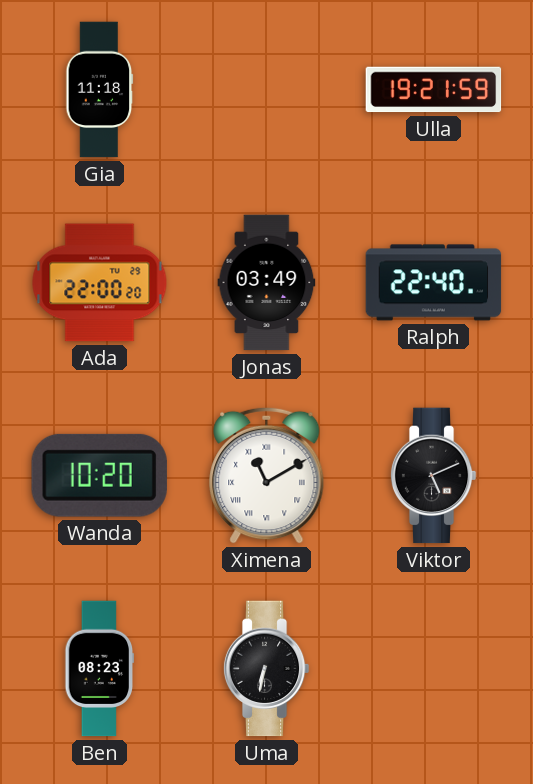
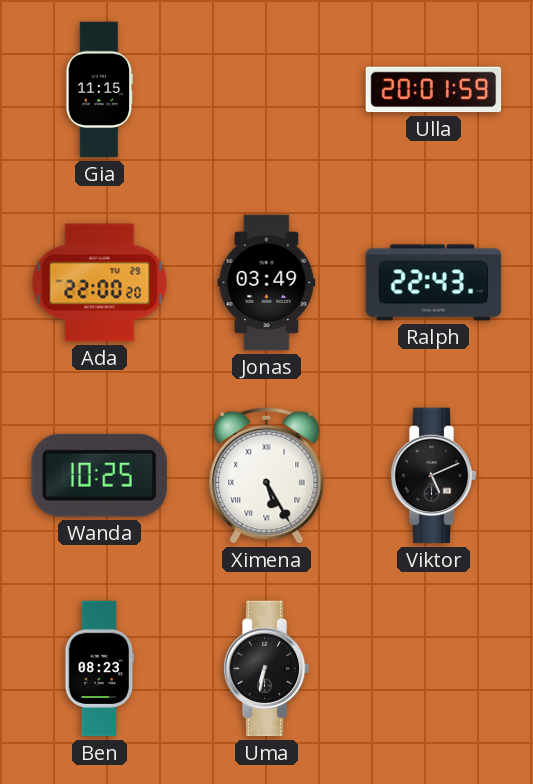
Gia: 11:18 -> 11:15 (100, 90)
Ulla: 19:21 -> 20:01 (434, 90)
Ralph: 22:40 -> 22:43 (434, 283)
Wanda: 10:20 -> 10:25 (99, 475)
Ximena: 11:10 -> 5:25 (267, 475)
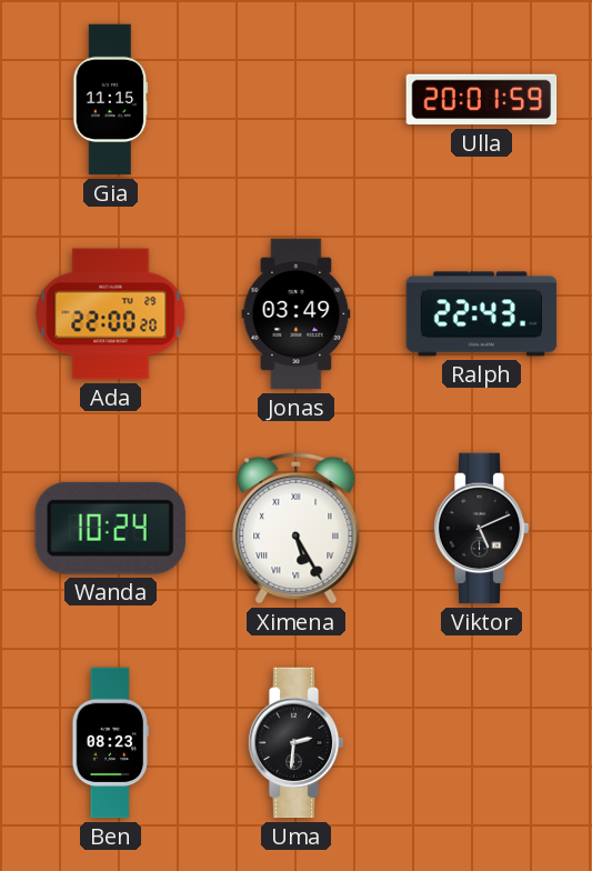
Wanda: 10:25 -> 10:24 (110, 528)
Uma: 6:32 -> 2:31 (295, 743)
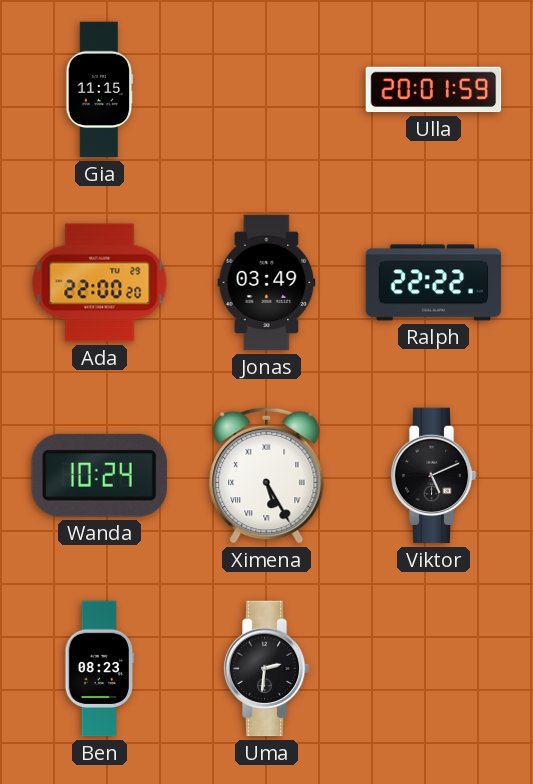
Ralph: 22:43 -> 22:22 (434, 283)
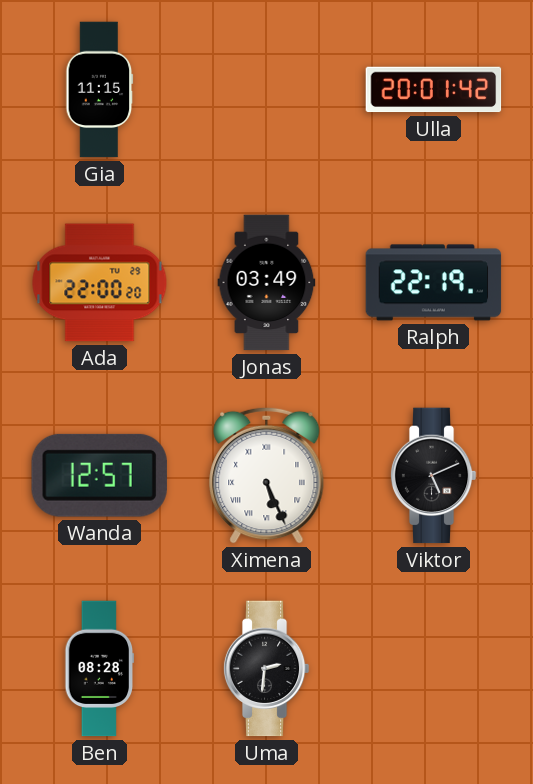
Ulla: 20:01:59 -> 20:01:42 (434, 90)
Ralph: 22:22 -> 22:19 (434, 283)
Wanda: 10:24 -> 12:57 (99, 475)
Ximena: 5:25 -> 5:26 (267, 475)
Ben: 08:23 -> 08:28 (100, 669)
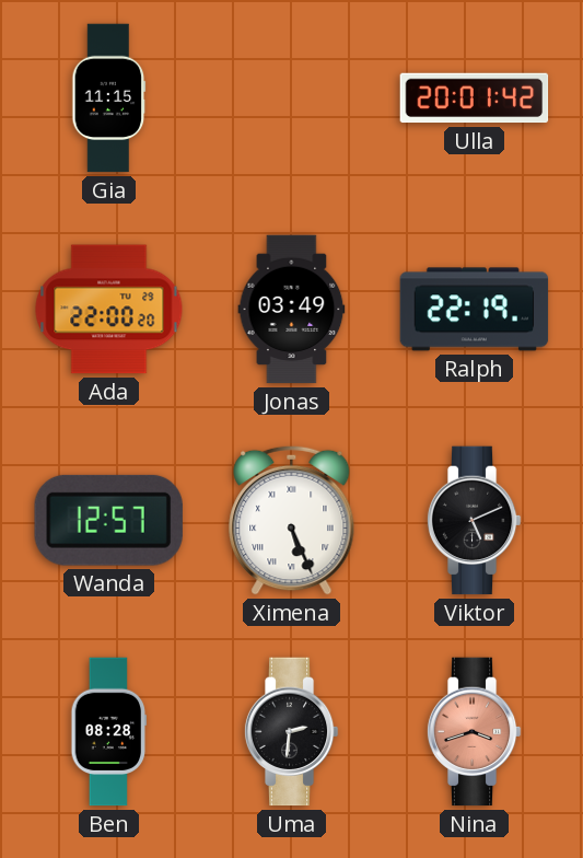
Nina: none -> 3:42 (474, 732)
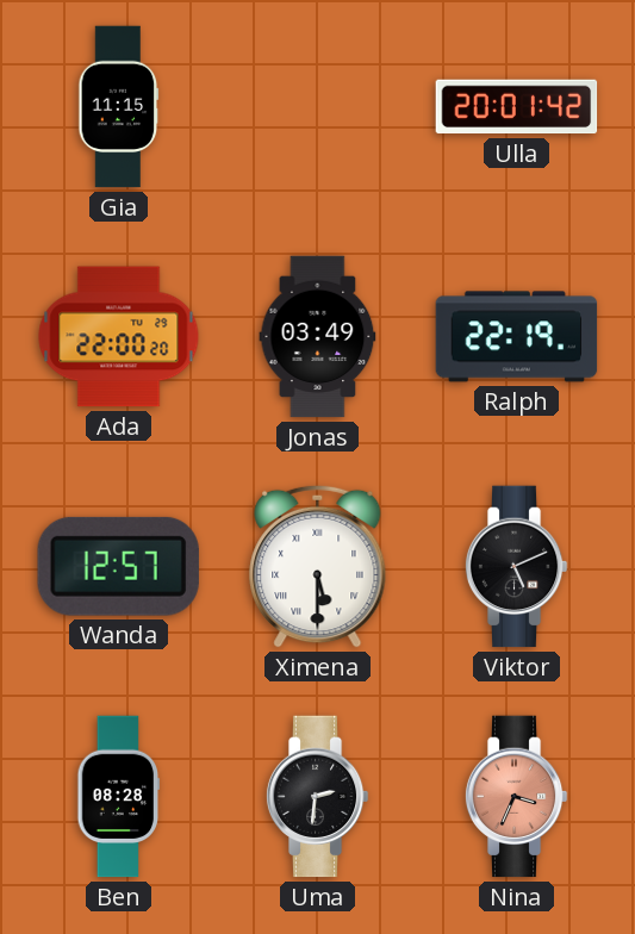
Ximena: 5:26 -> 5:30 (318, 566)
Nina: 3:42 -> 3:34 (516, 797)
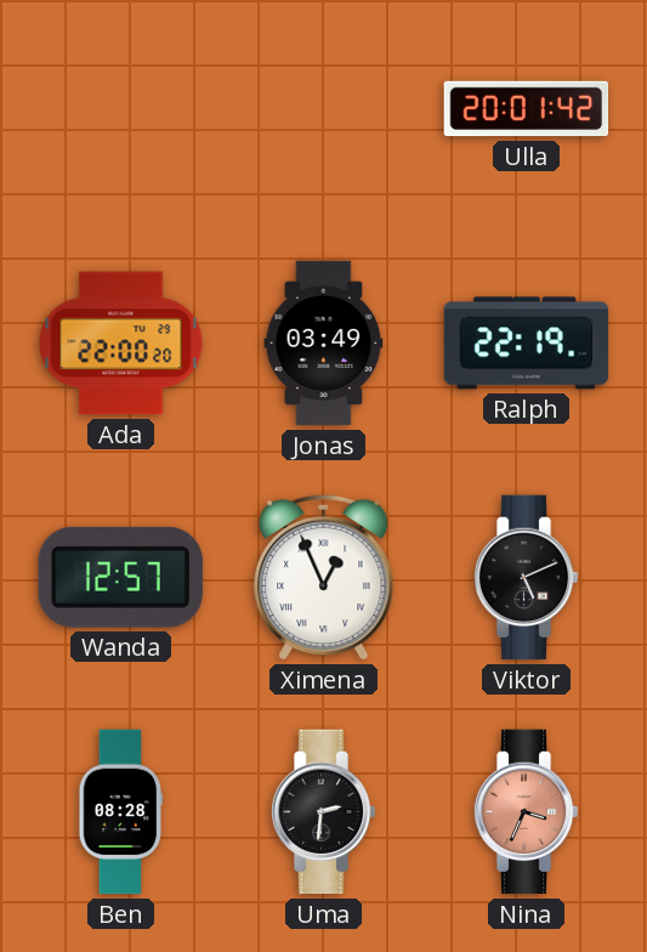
Gia: 11:15 -> none (119, 107)
Ximena: 5:30 -> 12:56 (324, 577)
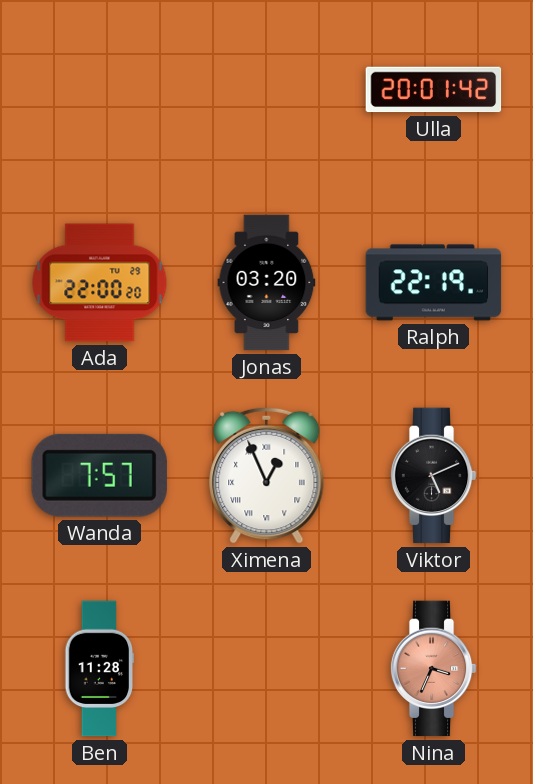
Jonas: 03:49 -> 03:20 (267, 283)
Wanda: 12:57 -> 7:57 (99, 475)
Ben: 08:28 -> 11:28 (100, 669)
Uma: 2:31 -> none (323, 812)
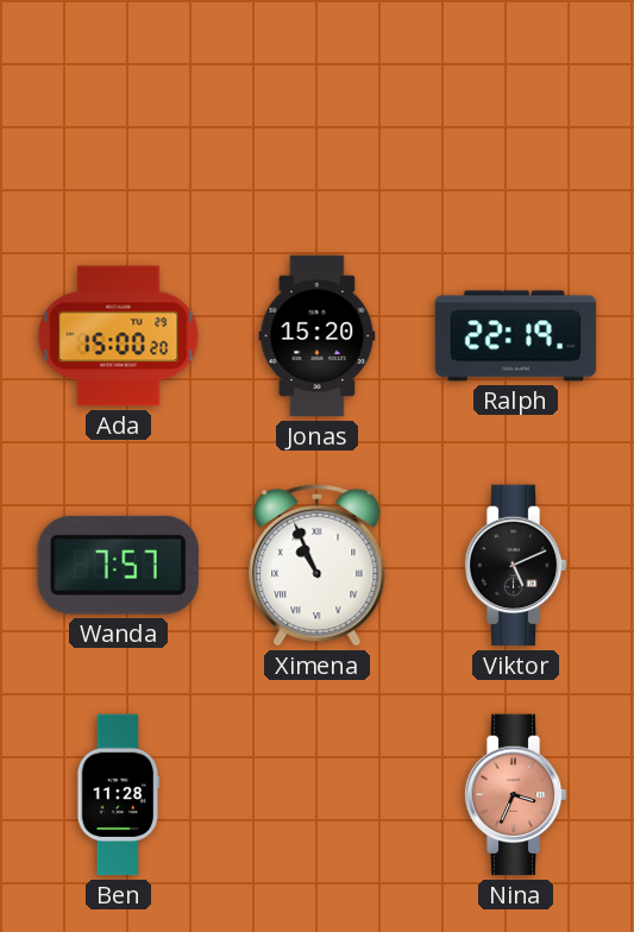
Ulla: 20:01 -> none (434, 90)
Ada: 22:00 -> 15:00 (119, 336)
Jonas: 03:20 -> 15:20 (318, 336)
Ximena: 12:56 -> 10:56 (318, 565)
